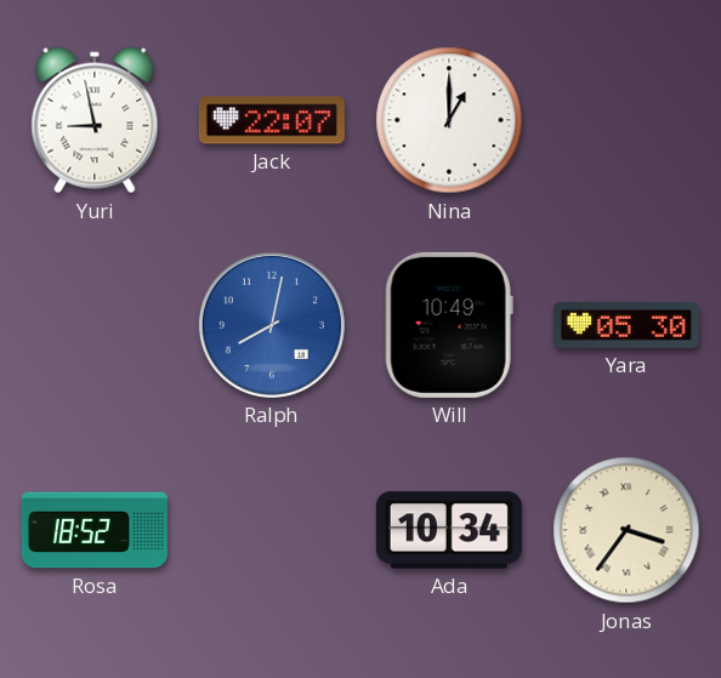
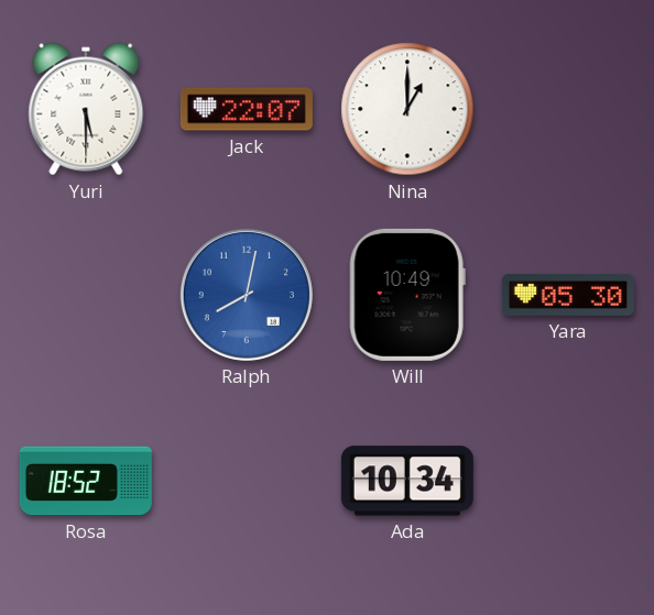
Yuri: 8:58 -> 5:30 (86, 109)
Jonas: 3:36 -> none (626, 530)
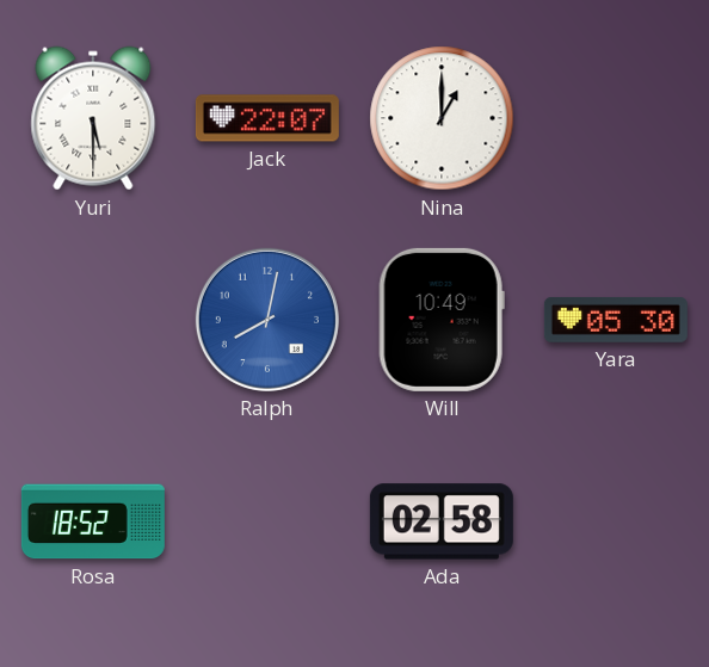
Ada: 10:34 -> 02:58 (442, 521)
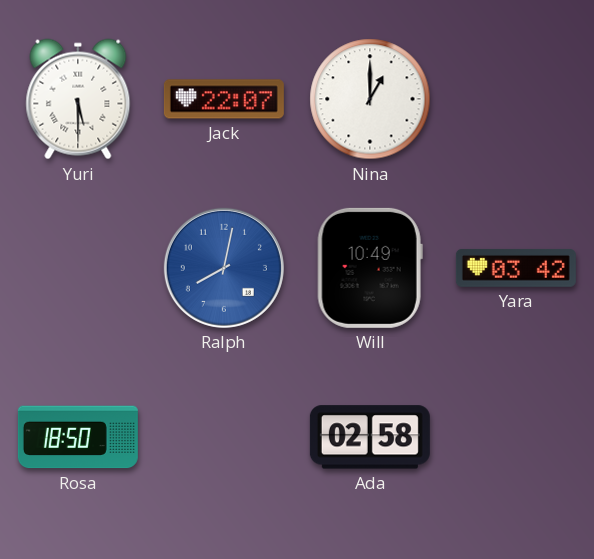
Yara: 05:30 -> 03:42 (516, 268)
Rosa: 18:52 -> 18:50 (78, 437)
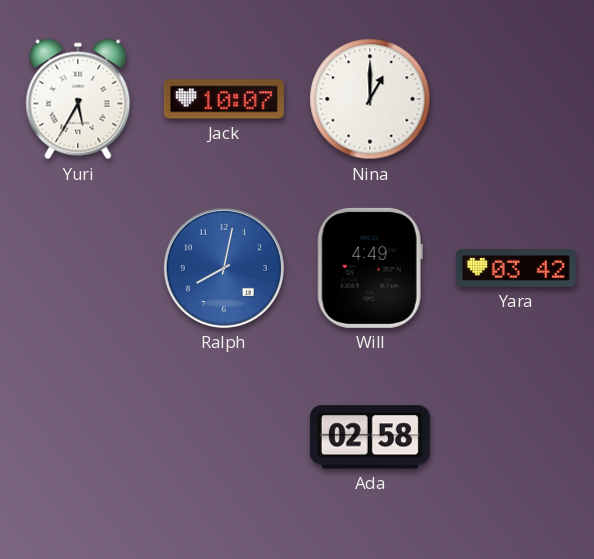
Yuri: 5:30 -> 5:35 (78, 99)
Jack: 22:07 -> 10:07 (224, 99)
Will: 10:49 -> 4:49 (370, 268)
Rosa: 18:50 -> none (78, 437)
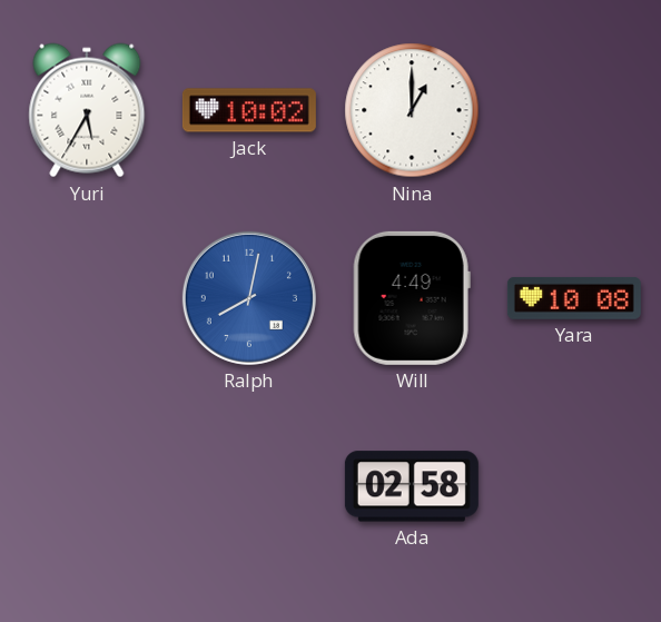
Jack: 10:07 -> 10:02 (249, 110)
Yara: 03:42 -> 10:08 (574, 298)
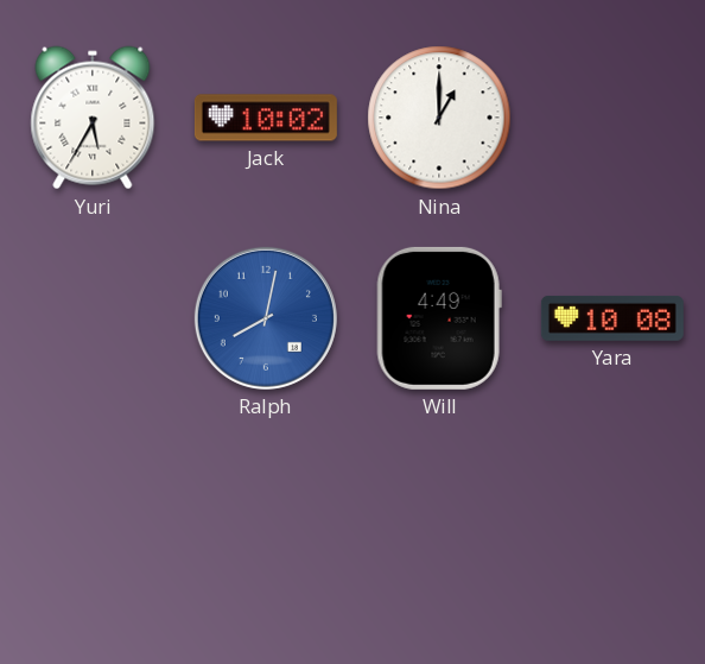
Ada: 02:58 -> none (412, 486)
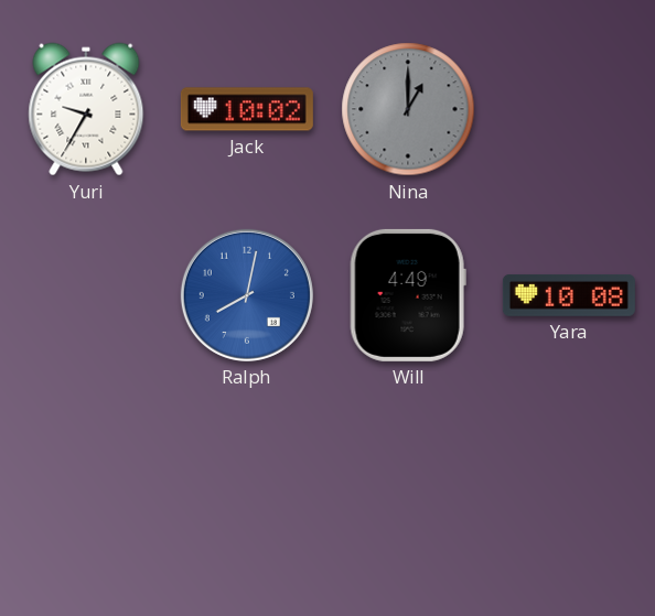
Yuri: 5:35 -> 9:35 (86, 109)
Nina dial: white -> grey (408, 109)
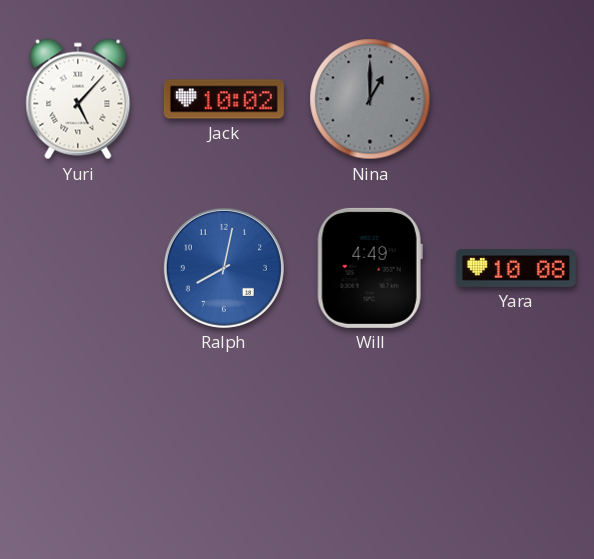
Yuri: 9:35 -> 5:07 (78, 99)
